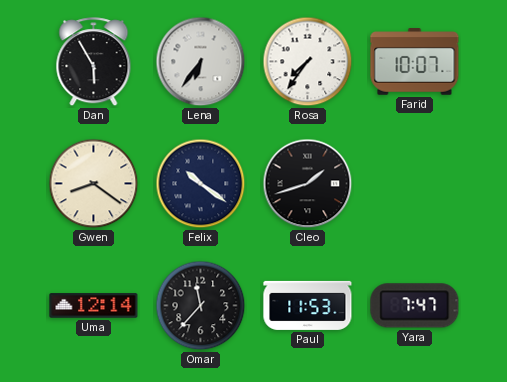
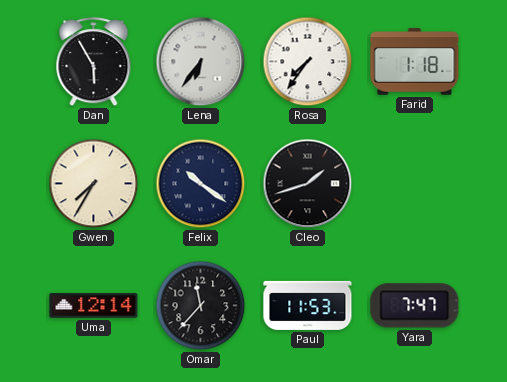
Farid: 10:07 -> 1:18 (415, 62)
Gwen: 8:21 -> 7:35 (94, 184)
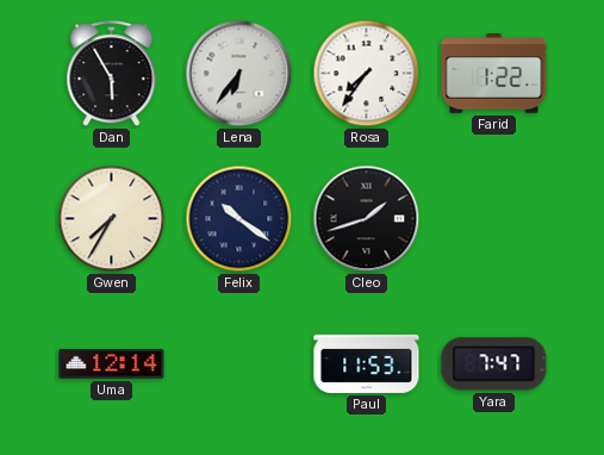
Farid: 1:18 -> 1:22 (494, 74)
Omar: 11:37 -> none (201, 306)
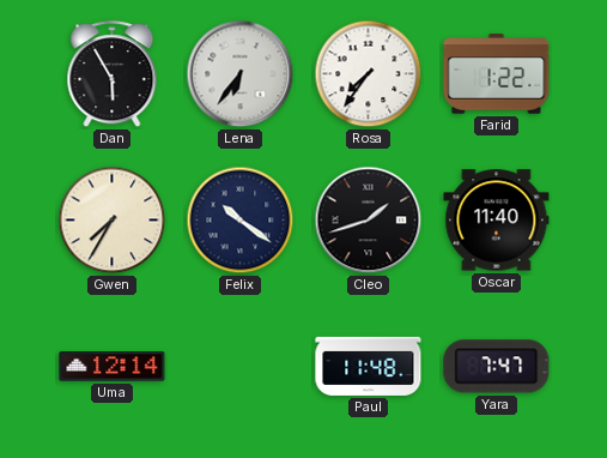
Oscar: none -> 11:40 (497, 221)
Paul: 11:53 -> 11:48 (369, 366)
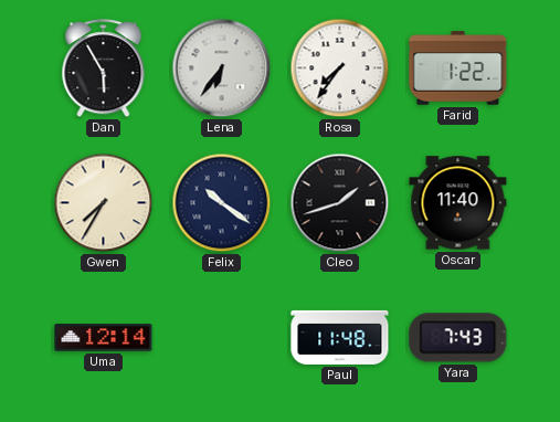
Yara: 7:47 -> 7:43 (458, 338)
